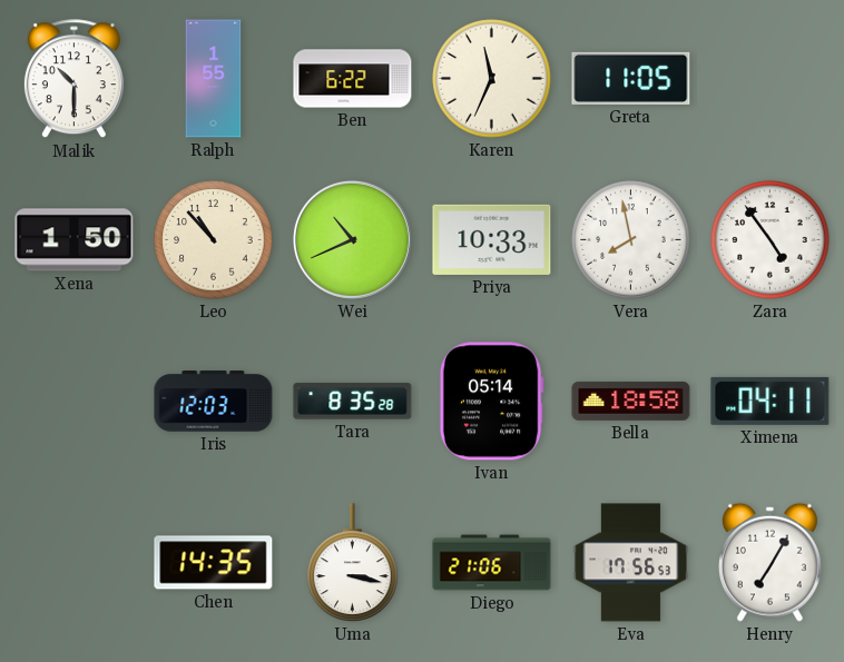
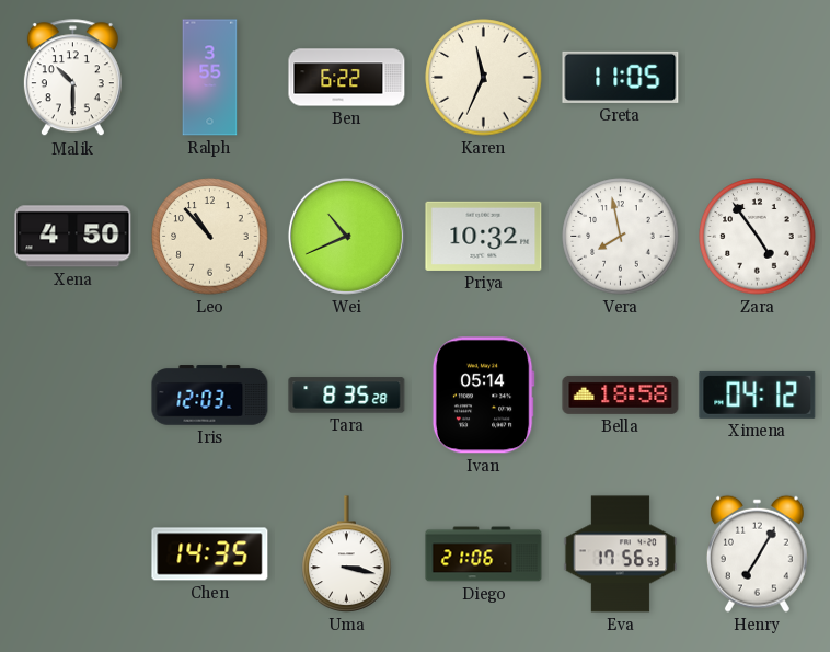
Ralph: 1:55 -> 3:55 (210, 78)
Xena: 1:50 -> 4:50 (73, 237)
Priya: 10:33 -> 10:32 (484, 236)
Ximena: 04:11 -> 04:12 (758, 394)
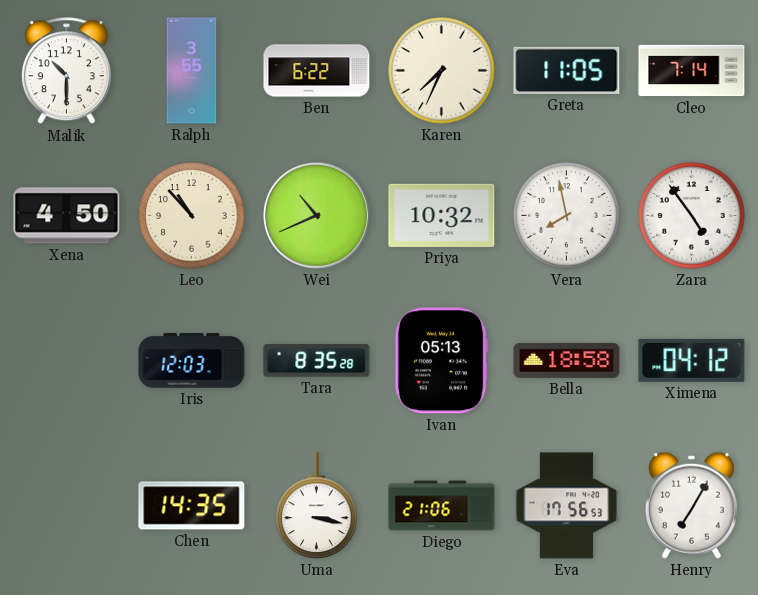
Karen: 11:34 -> 7:34 (442, 71)
Cleo: none -> 7:14 (692, 71)
Ivan: 05:14 -> 05:13 (441, 361)
